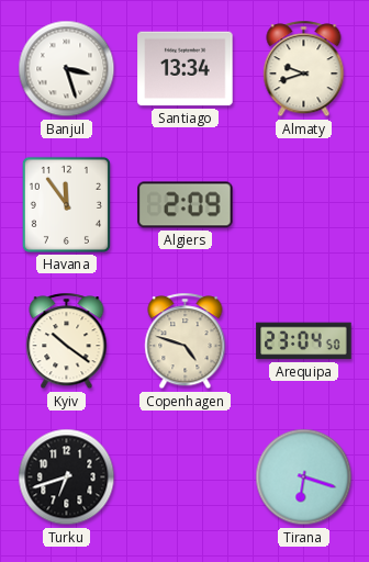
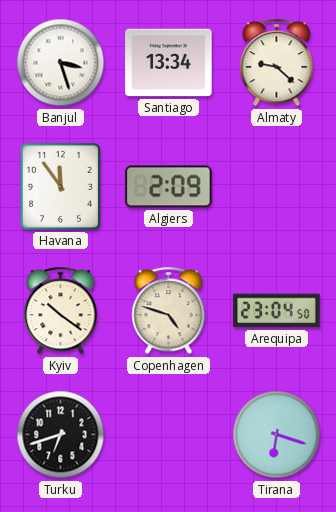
Almaty: 9:42 -> 9:22 (277, 63)
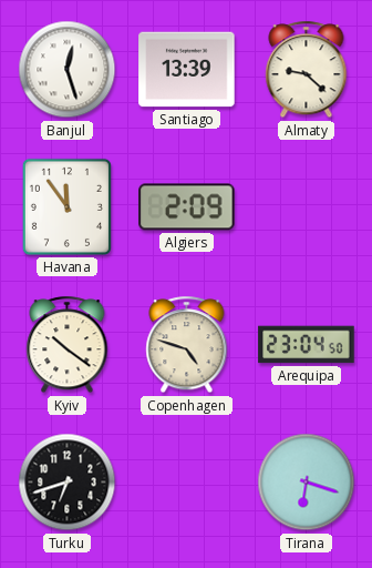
Banjul: 3:27 -> 12:27 (68, 70)
Santiago: 13:34 -> 13:39 (187, 70)
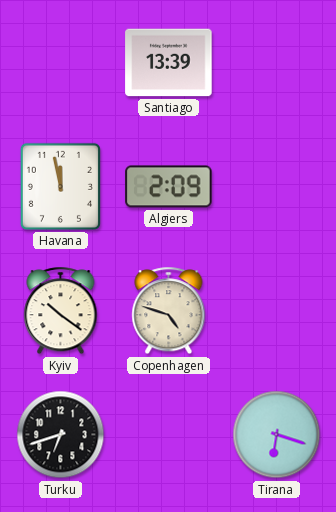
Banjul: 12:27 -> none (68, 70)
Almaty: 9:22 -> none (307, 70)
Havana: 11:54 -> 11:58 (60, 186)
Arequipa: 23:04 -> none (307, 345)
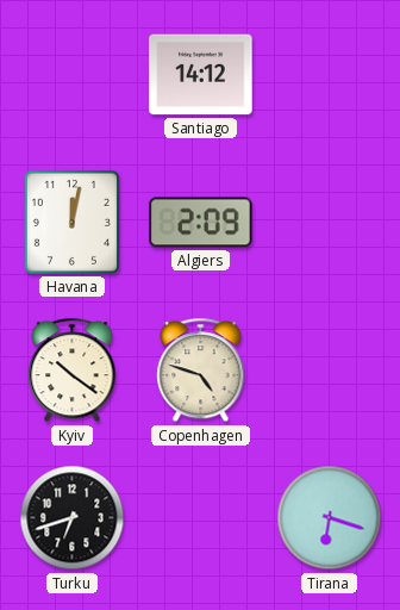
Santiago: 13:39 -> 14:12 (201, 75)
Havana: 11:58 -> 12:02 (71, 222)
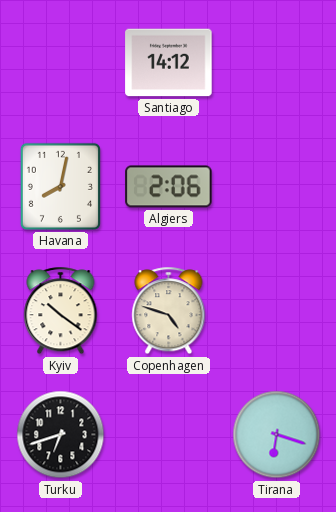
Havana: 12:02 -> 8:02 (60, 186)
Algiers: 2:09 -> 2:06 (169, 187)
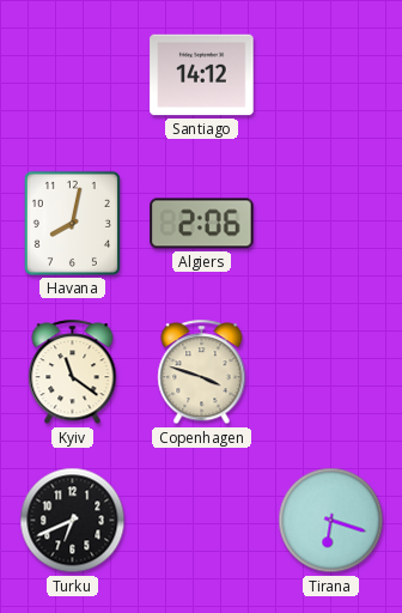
Kyiv: 10:21 -> 11:21 (73, 372)
Copenhagen: 4:48 -> 3:48 (202, 372)
Turku: 6:42 -> 6:41 (73, 521)
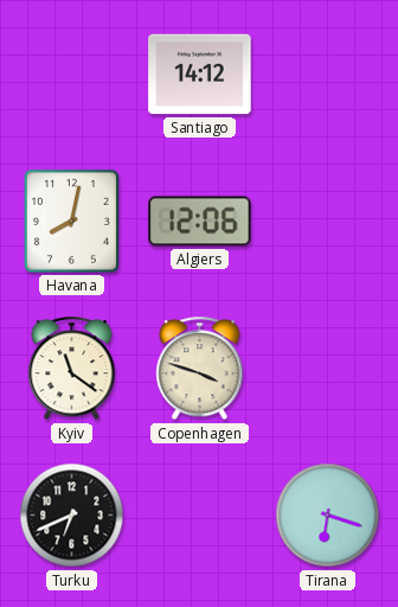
Algiers: 2:06 -> 12:06 (200, 222)
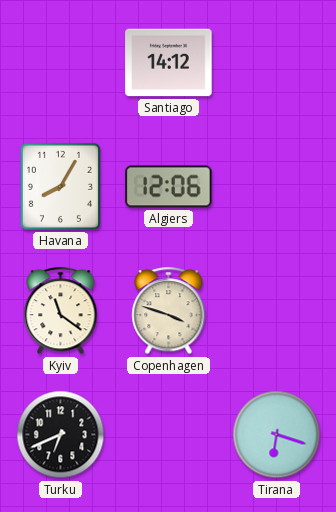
Havana: 8:02 -> 8:05 (60, 186)
